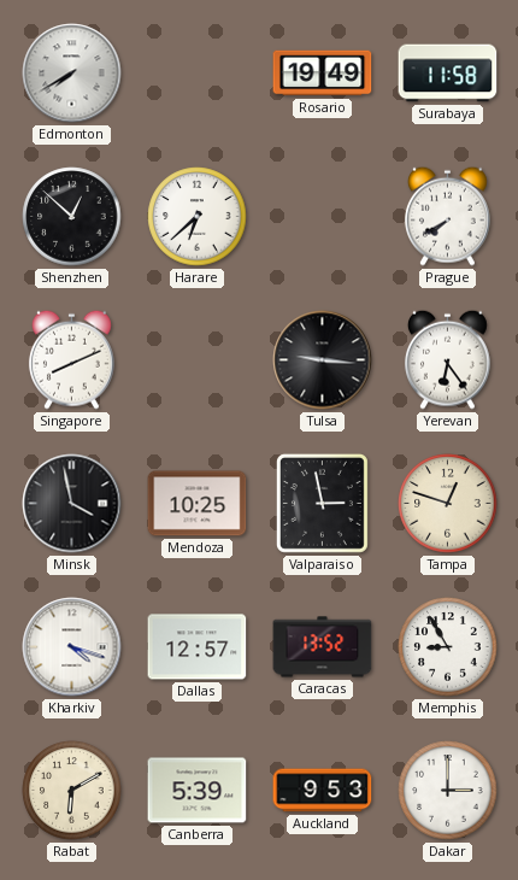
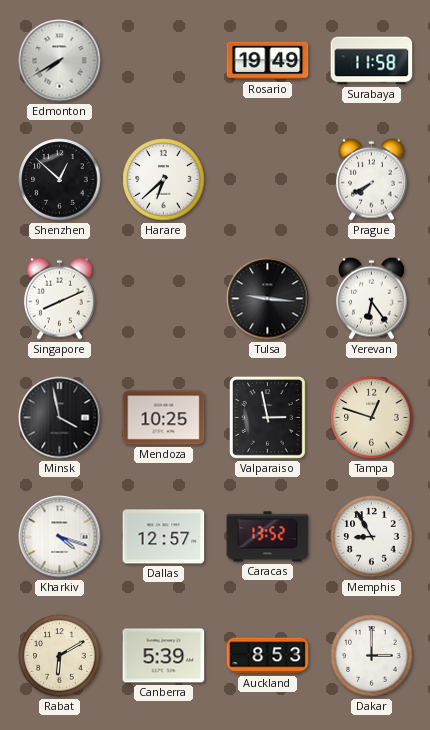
Auckland: 9:53 -> 8:53 (268, 656)
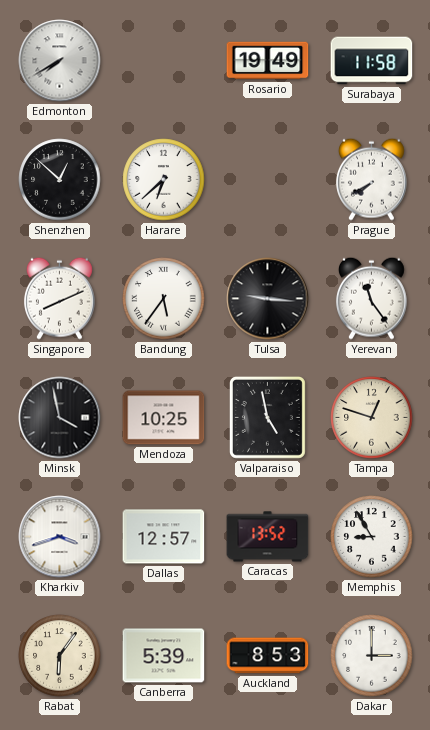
Bandung: none -> 5:36 (164, 299)
Yerevan: 6:24 -> 11:24 (371, 298)
Valparaiso: 2:58 -> 4:58 (267, 417)
Kharkiv: 4:18 -> 3:42 (60, 537)
Rabat: 6:10 -> 6:06 (60, 656)
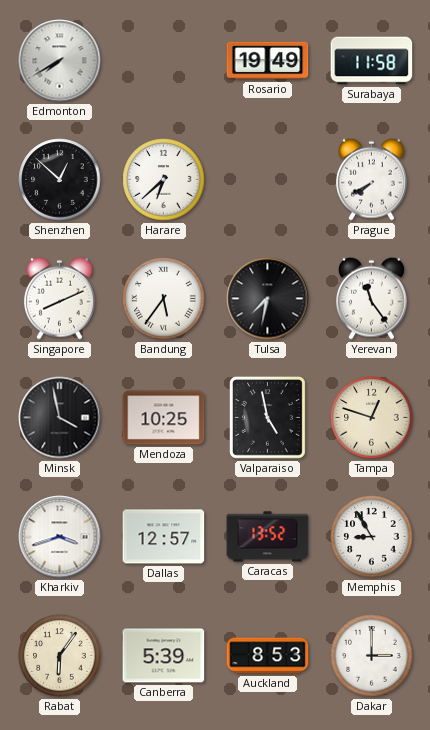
Tulsa: 9:16 -> 7:32 (268, 299)
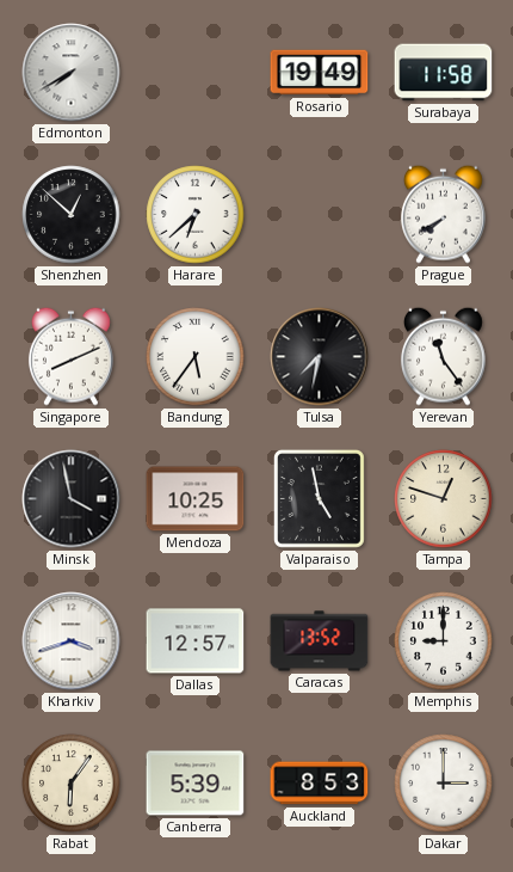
Memphis: 8:55 -> 9:00 (444, 641)
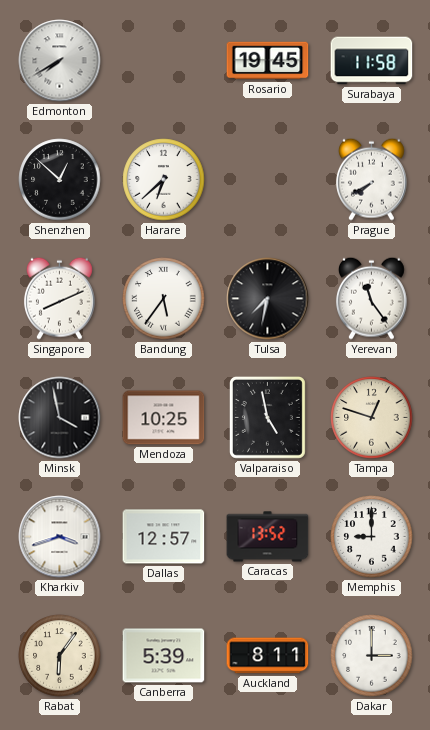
Rosario: 19:49 -> 19:45 (268, 61)
Auckland: 8:53 -> 8:11 (268, 656)
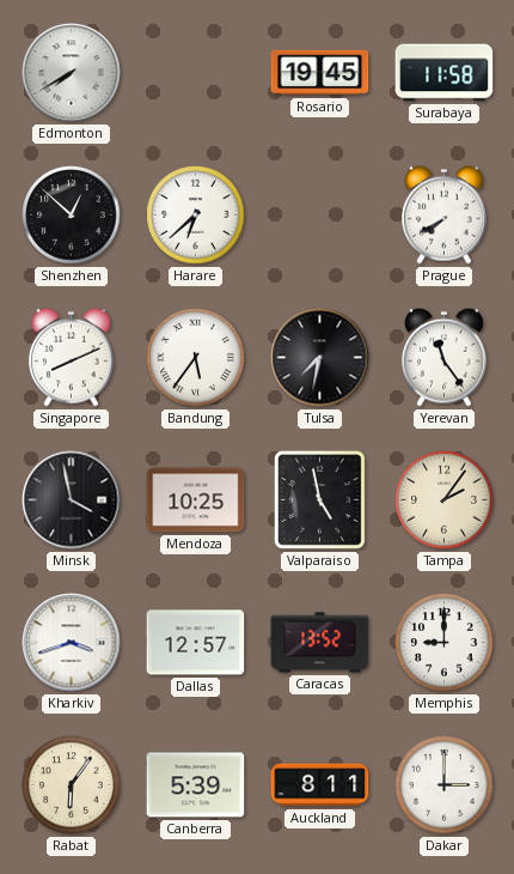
Tampa: 12:48 -> 2:06 (445, 500)
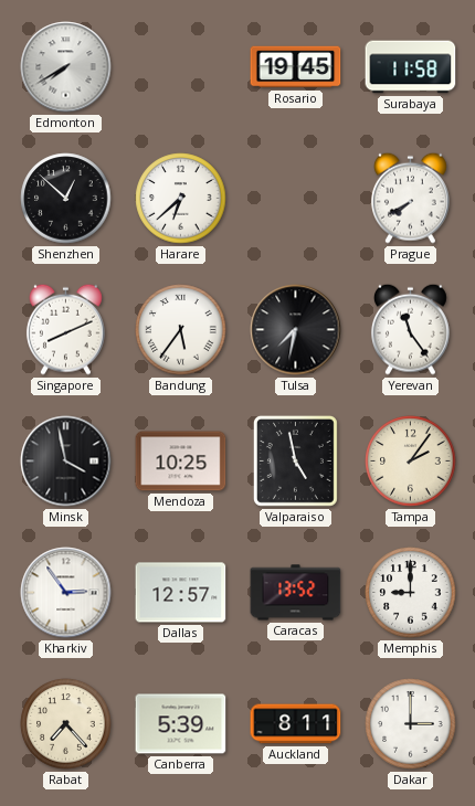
Kharkiv: 3:42 -> 2:54 (66, 593)
Rabat: 6:06 -> 7:23 (66, 724)
